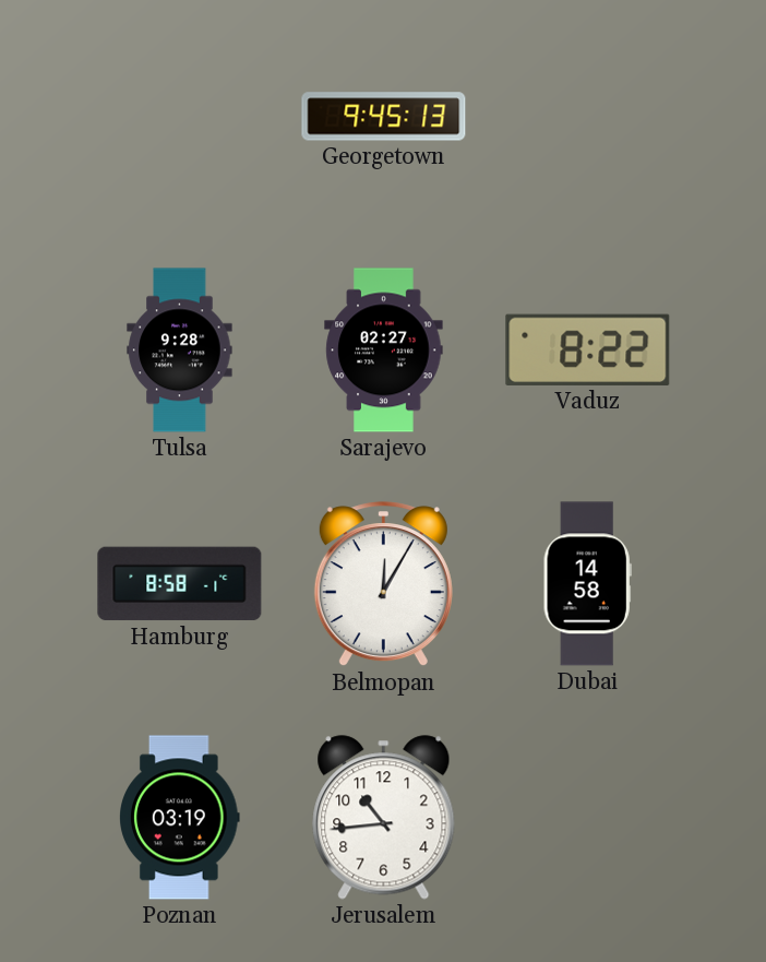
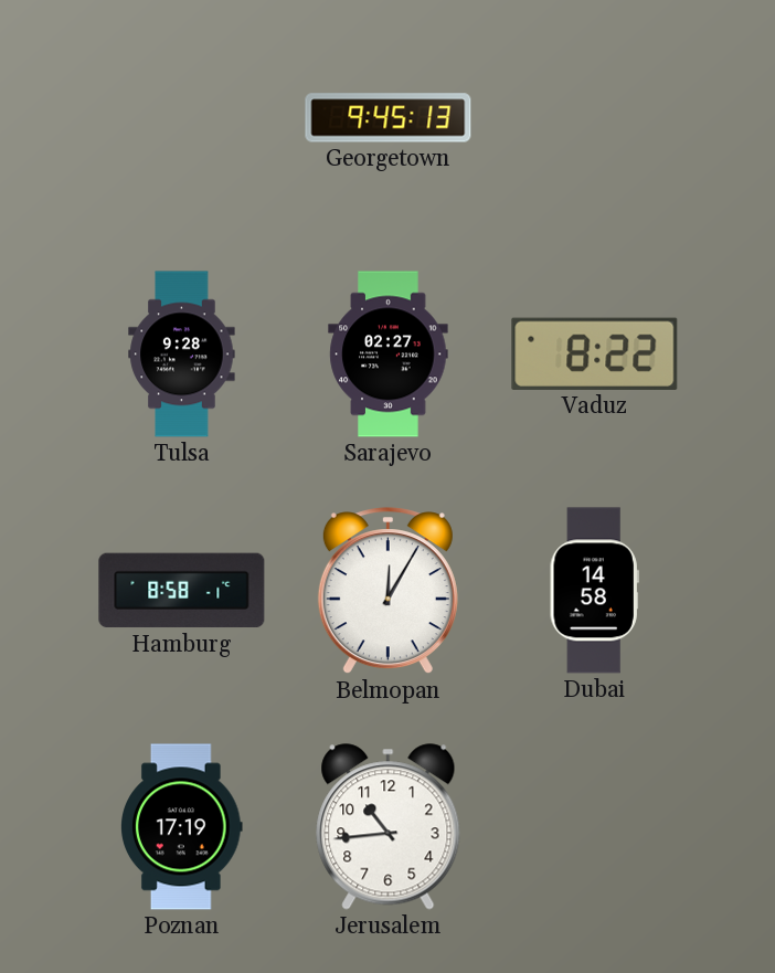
Poznan: 03:19 -> 17:19 (182, 827)
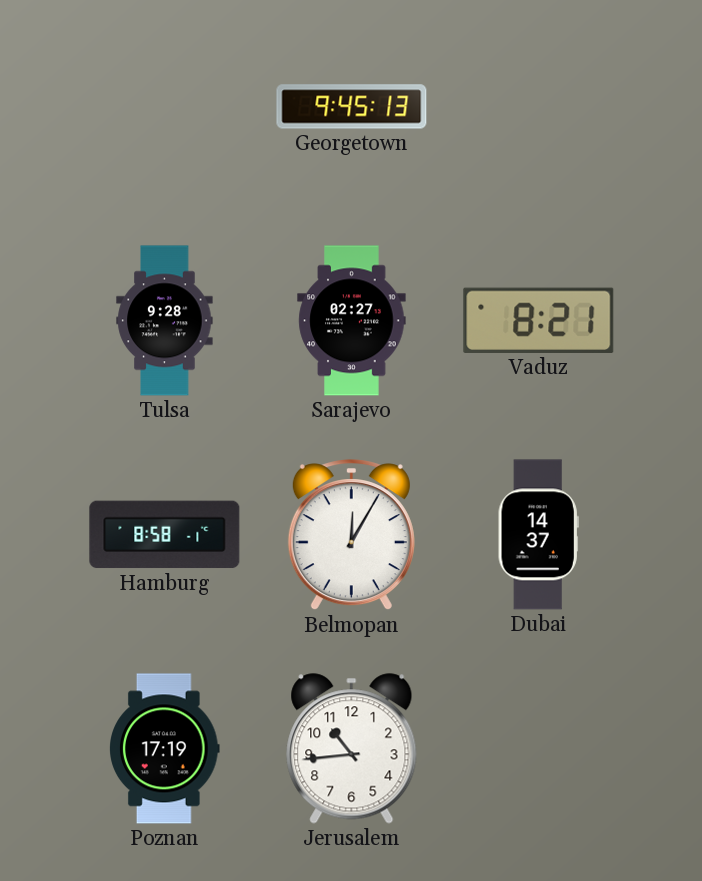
Vaduz: 8:22 -> 8:21 (539, 320)
Dubai: 14:58 -> 14:37 (538, 535)
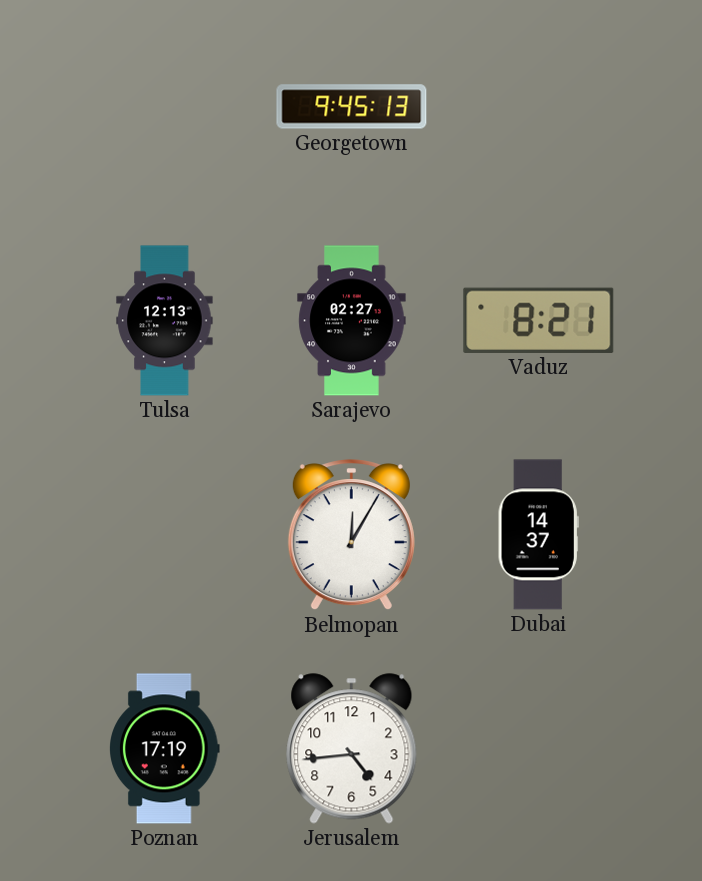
Tulsa: 9:28 -> 12:13 (165, 321)
Hamburg: 8:58 -> none (165, 535)
Jerusalem: 10:44 -> 4:44 (352, 749)
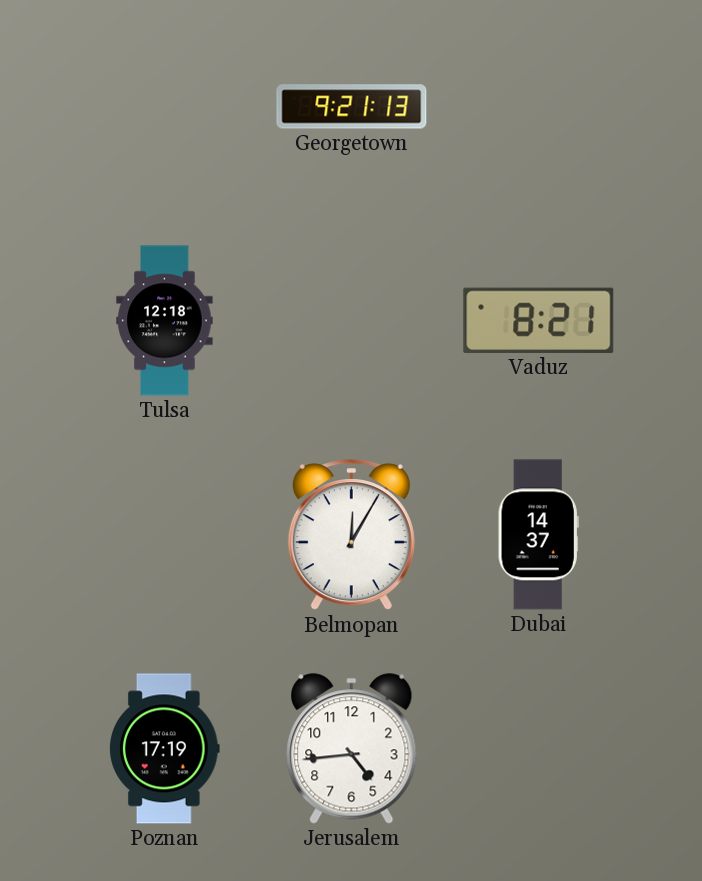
Georgetown: 9:45 -> 9:21 (352, 107)
Tulsa: 12:13 -> 12:18 (165, 321)
Sarajevo: 02:27 -> none (352, 321)
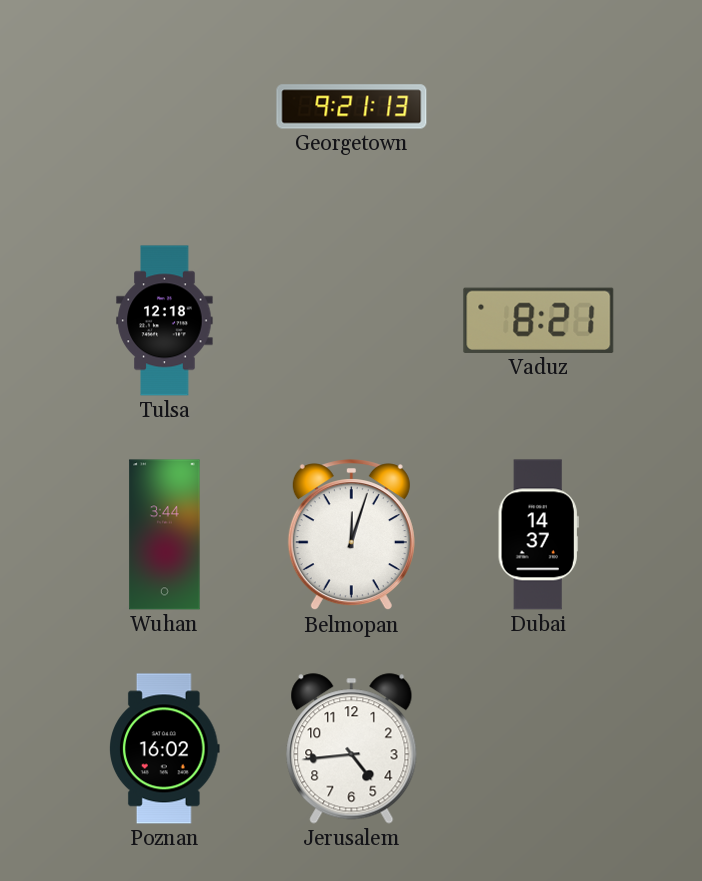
Wuhan: none -> 3:44 (165, 535)
Belmopan: 12:05 -> 12:03 (351, 535)
Poznan: 17:19 -> 16:02 (165, 749)
